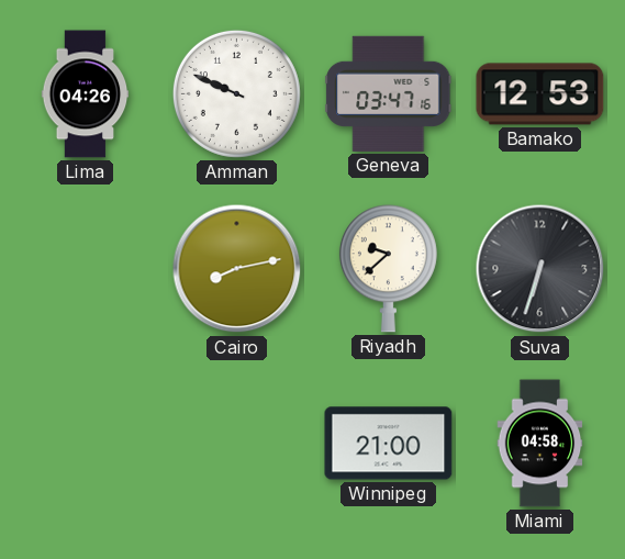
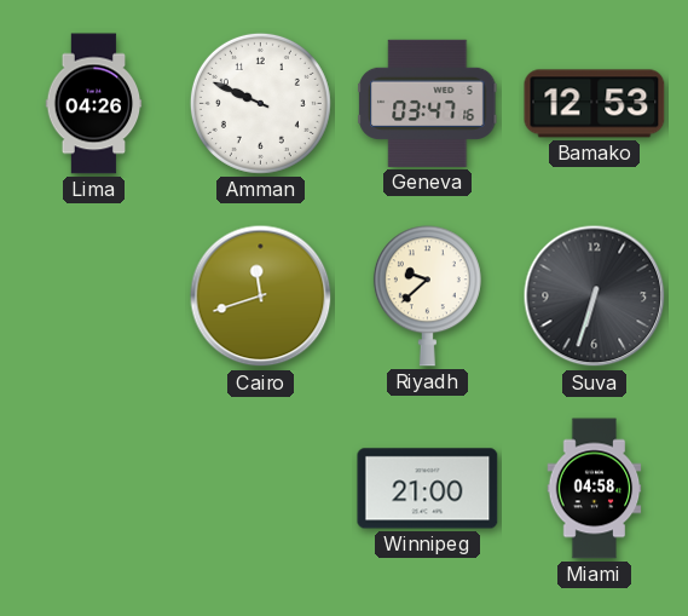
Cairo: 8:13 -> 11:42 (261, 297)
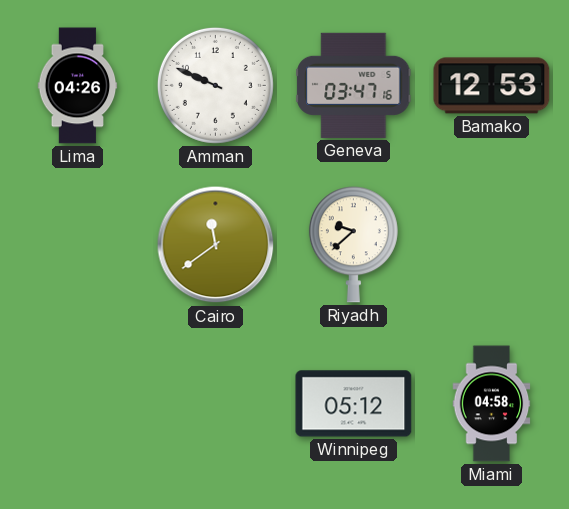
Cairo: 11:42 -> 11:39 (216, 245)
Suva: 6:33 -> none (595, 297)
Winnipeg: 21:00 -> 05:12 (354, 404)
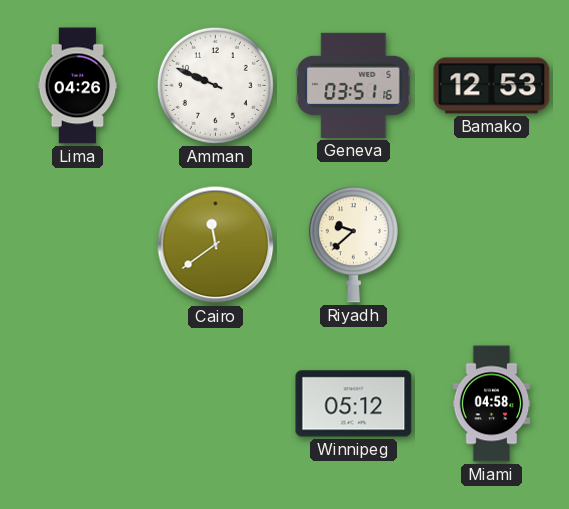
Geneva: 03:47 -> 03:51 (354, 85)
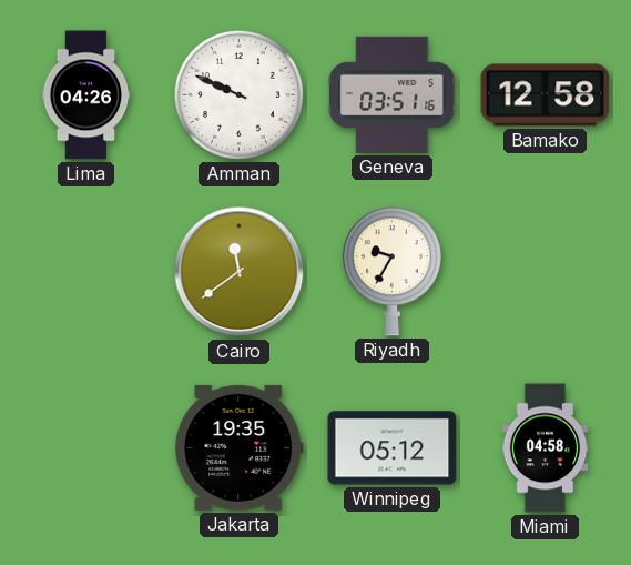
Bamako: 12:53 -> 12:58 (546, 95)
Riyadh: 9:38 -> 9:35 (391, 272)
Jakarta: none -> 19:35 (240, 447)
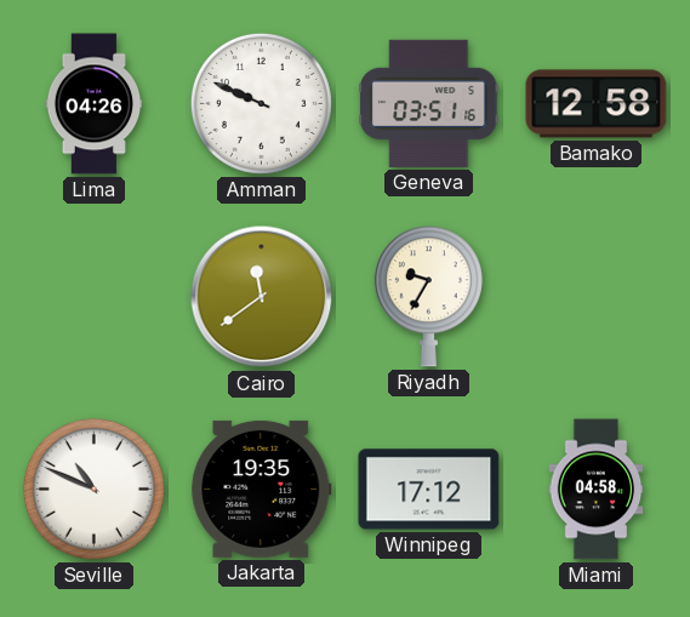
Seville: none -> 10:49 (93, 489)
Winnipeg: 05:12 -> 17:12 (429, 490)
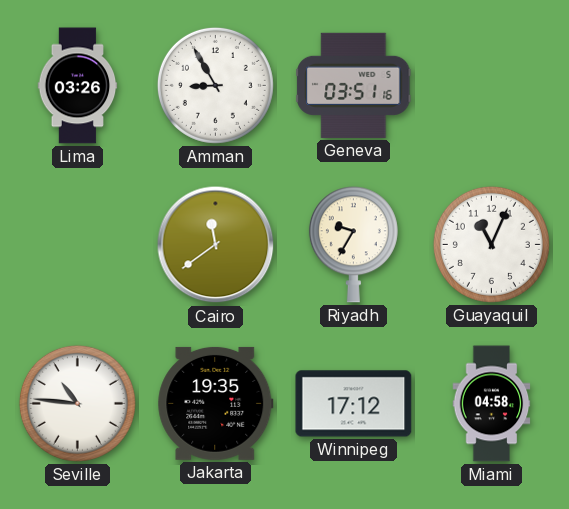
Lima: 04:26 -> 03:26 (78, 86)
Amman: 9:49 -> 8:55 (215, 85)
Bamako: 12:58 -> none (597, 104)
Guayaquil: none -> 11:04 (491, 244)
Seville: 10:49 -> 10:46 (77, 403)
